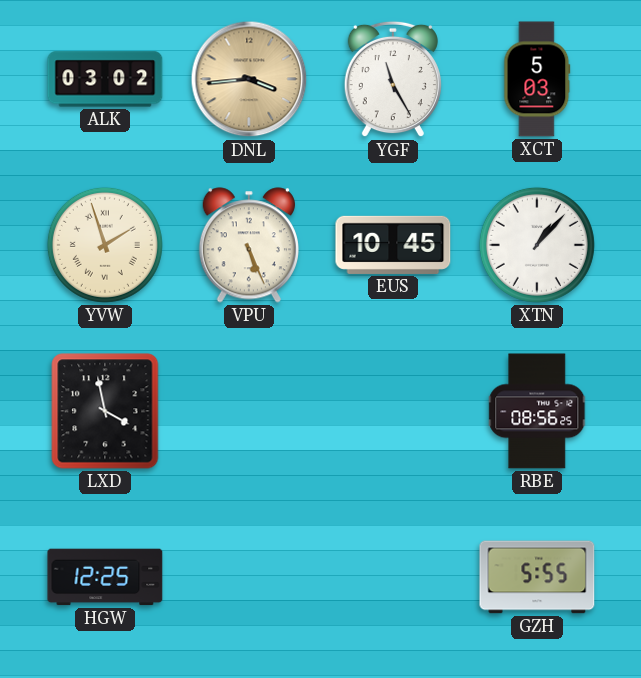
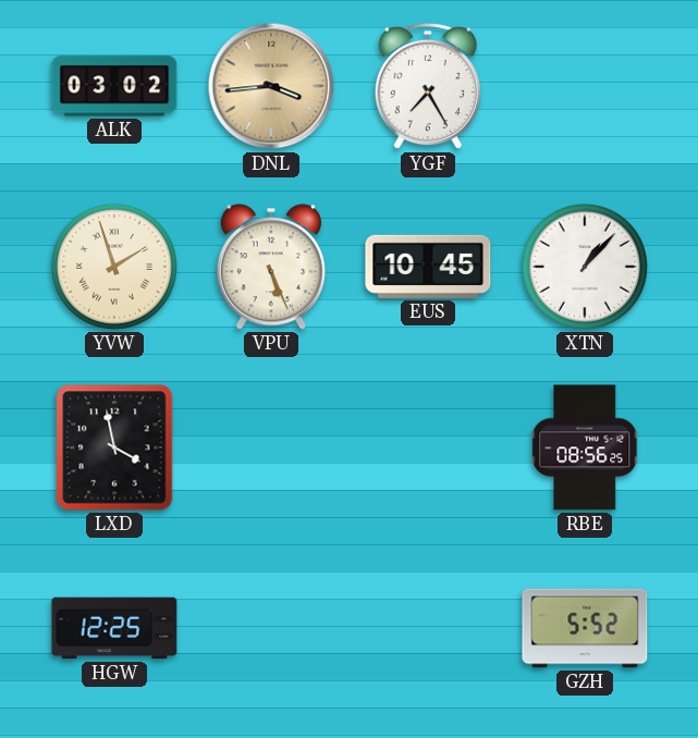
YGF: 11:25 -> 7:25 (428, 86)
XCT: 5:03 -> none (537, 79)
GZH: 5:55 -> 5:52 (585, 628)
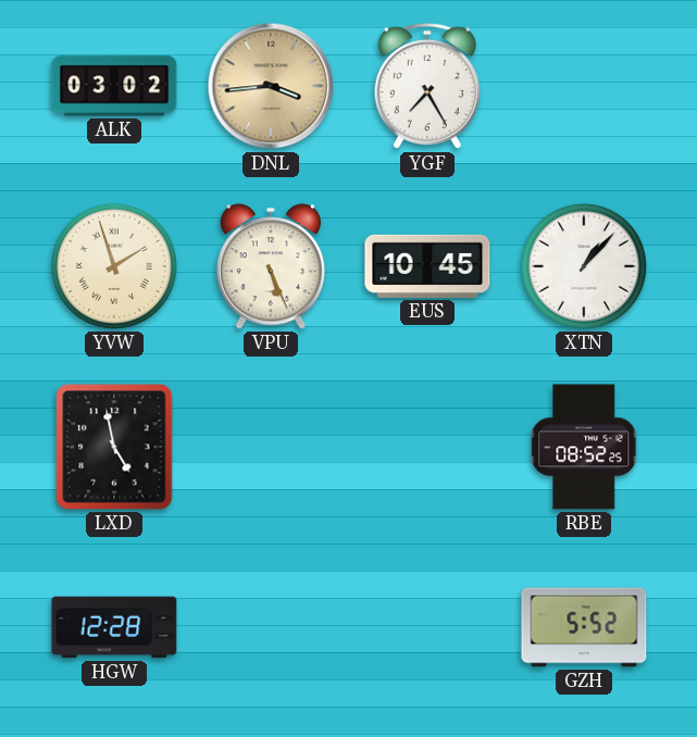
LXD: 3:58 -> 4:58 (114, 447)
RBE: 08:56 -> 08:52 (585, 447)
HGW: 12:25 -> 12:28 (114, 627)
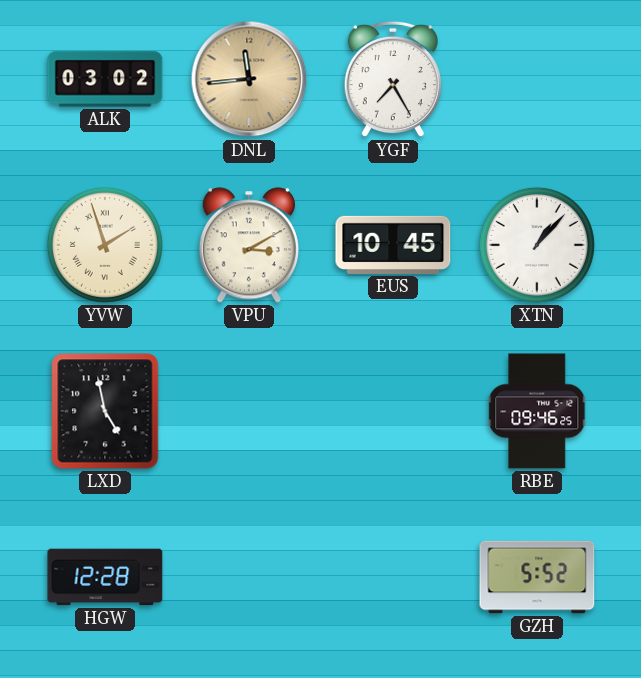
DNL: 3:44 -> 11:44 (249, 79)
VPU: 5:26 -> 3:10 (249, 245)
RBE: 08:52 -> 09:46 (538, 411)
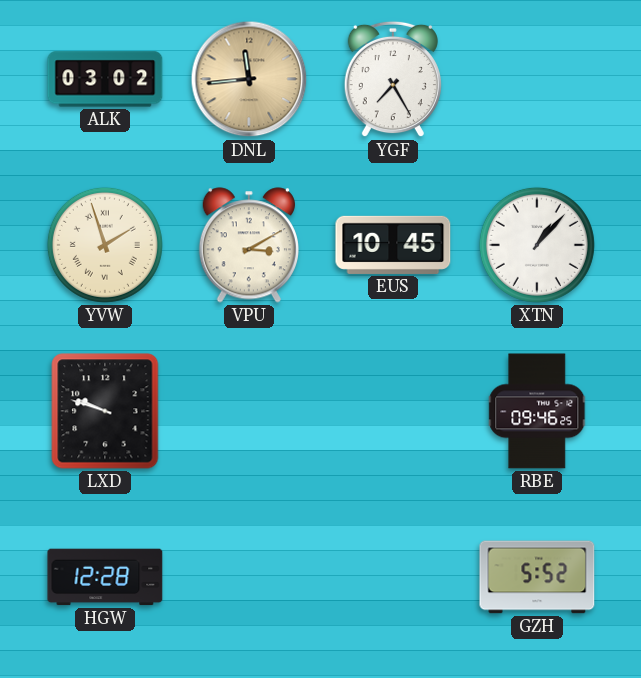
LXD: 4:58 -> 9:48 (105, 411)
